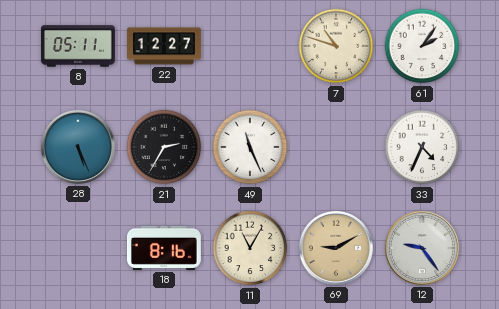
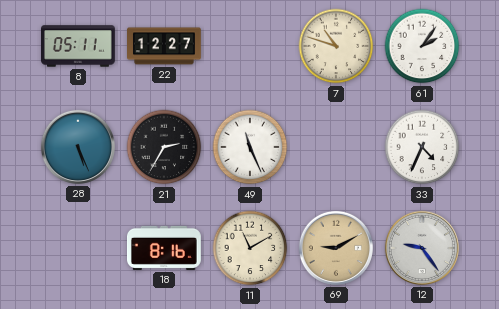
11: 11:05 -> 11:10 (250, 248)
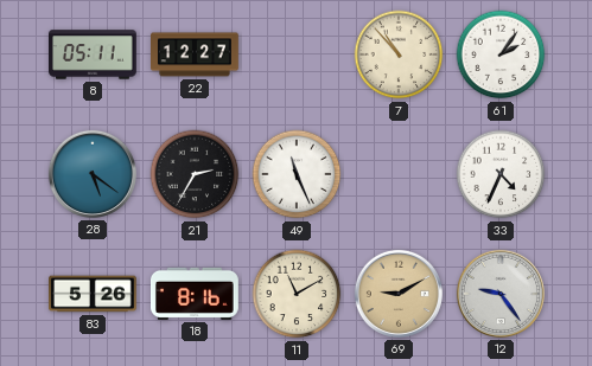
7: 10:48 -> 10:53 (399, 54)
28: 5:26 -> 5:21 (93, 174)
83: none -> 5:26 (94, 294)
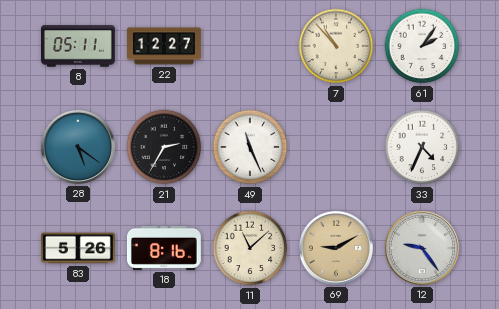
11: 11:10 -> 11:08 (250, 248)
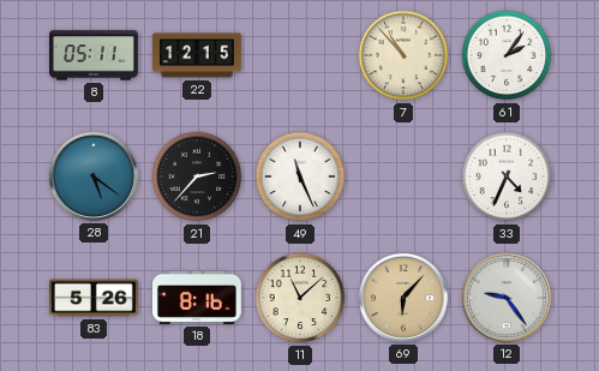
22: 12:27 -> 12:15 (198, 55)
21: 2:35 -> 2:37 (197, 176)
69: 9:10 -> 6:07 (403, 298)
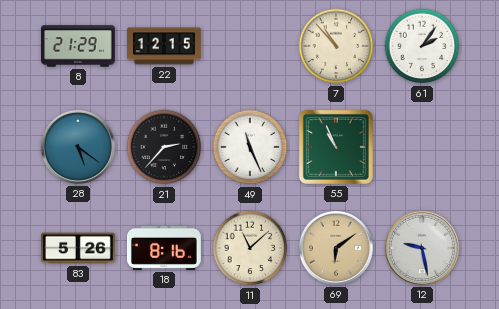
8: 05:11 -> 21:29 (79, 46)
55: none -> 10:56 (336, 147)
33: 4:34 -> none (507, 176)
69: 6:07 -> 6:09 (336, 248)
12: 9:24 -> 9:28 (422, 248)
